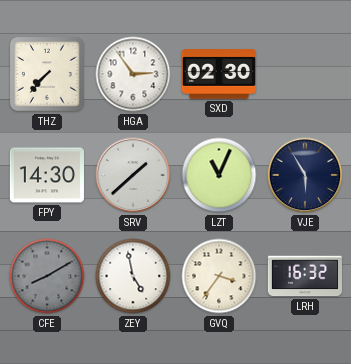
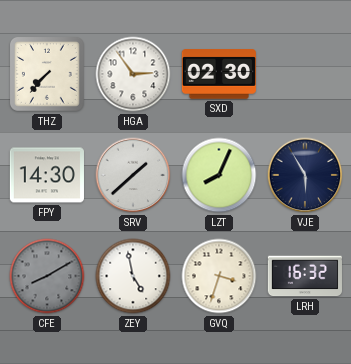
LZT: 11:04 -> 8:04 (219, 175)
GVQ: 3:36 -> 3:33 (219, 276)
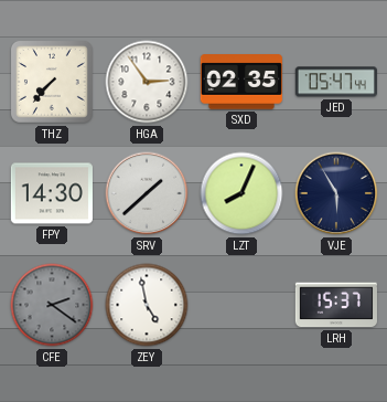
SXD: 02:30 -> 02:35 (241, 82)
JED: none -> 05:47 (336, 82)
CFE: 8:10 -> 2:21 (52, 305)
GVQ: 3:33 -> none (219, 276)
LRH: 16:32 -> 15:37 (336, 305)
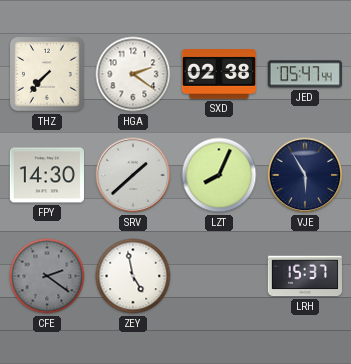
HGA: 2:54 -> 2:21 (133, 74)
SXD: 02:35 -> 02:38 (219, 74)
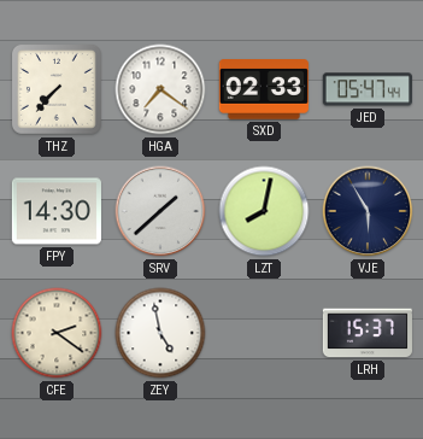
HGA: 2:21 -> 7:21 (160, 89)
SXD: 02:38 -> 02:33 (264, 89)
LZT: 8:04 -> 8:02 (264, 211)
CFE dial: grey -> cream (57, 333)
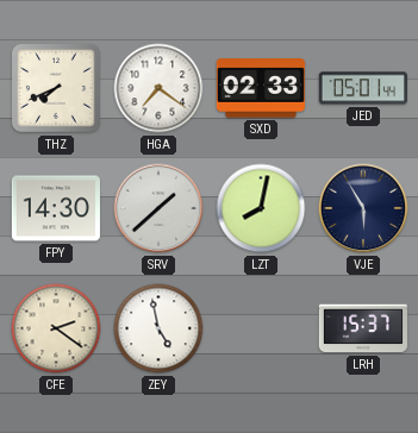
THZ: 7:37 -> 7:41 (56, 88)
JED: 05:47 -> 05:01 (363, 88)
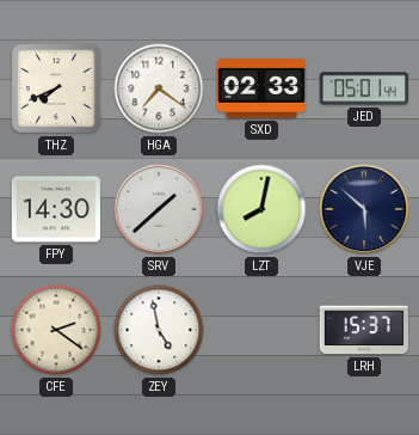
VJE: 5:55 -> 5:52 (364, 209)
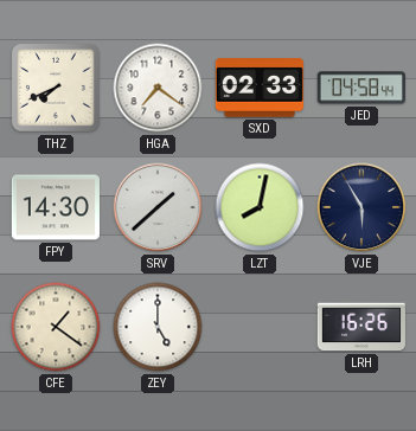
JED: 05:01 -> 04:58 (361, 88)
VJE: 5:52 -> 5:55 (361, 207)
CFE: 2:21 -> 1:21 (56, 327)
ZEY: 4:58 -> 5:00 (158, 327)
LRH: 15:37 -> 16:26 (361, 327)
